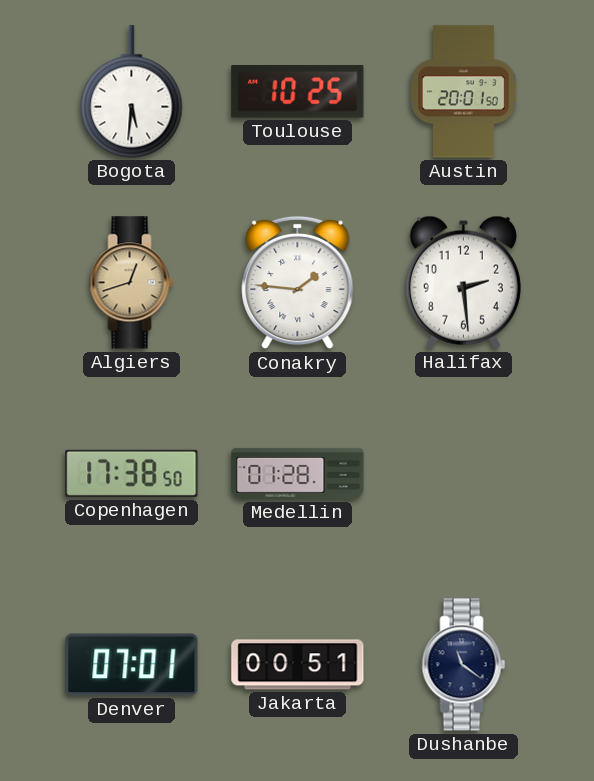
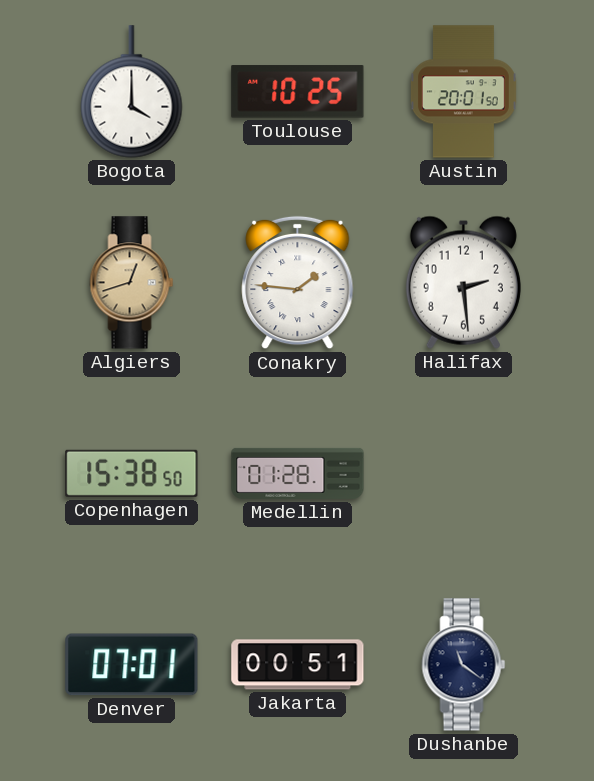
Bogota: 5:31 -> 4:00 (132, 92)
Copenhagen: 17:38 -> 15:38 (132, 473)
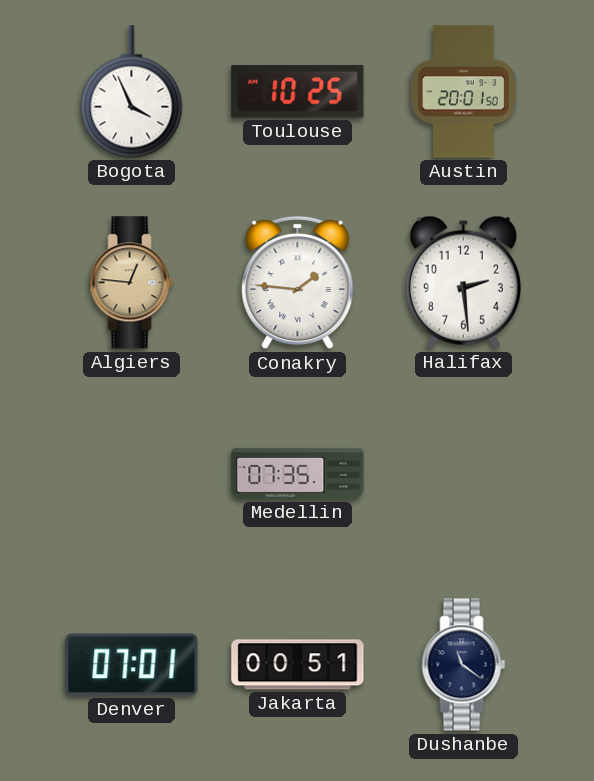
Bogota: 4:00 -> 3:56 (132, 92)
Algiers: 12:42 -> 12:46 (132, 283)
Copenhagen: 15:38 -> none (132, 473)
Medellin: 01:28 -> 07:35 (298, 473)
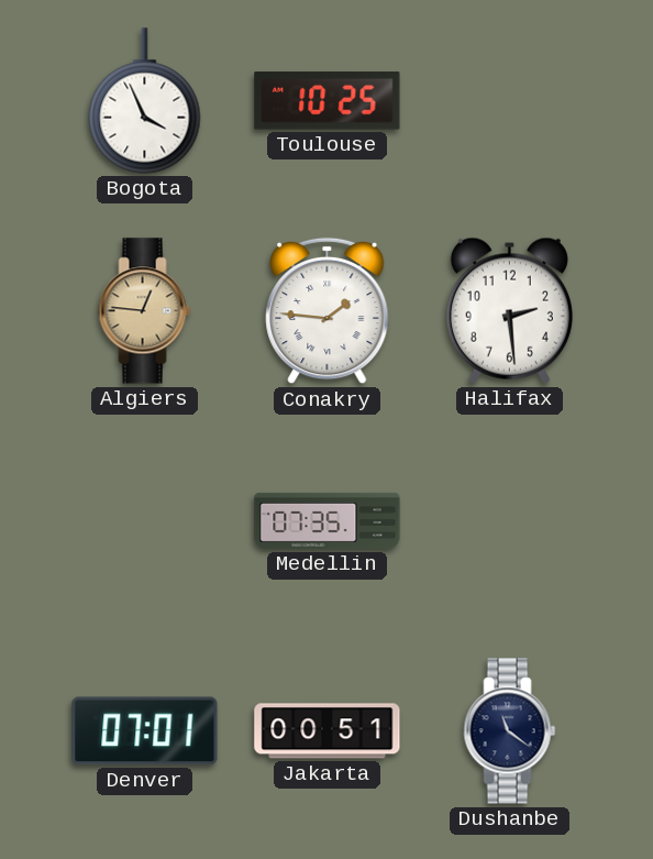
Austin: 20:01 -> none (463, 92)
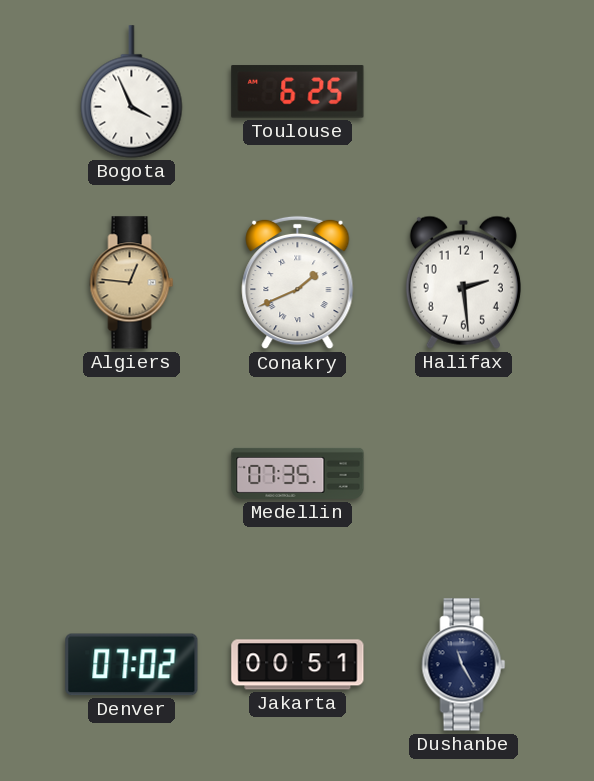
Toulouse: 10:25 -> 6:25 (298, 92)
Conakry: 1:46 -> 1:41 (298, 283)
Denver: 07:01 -> 07:02 (132, 665)
Dushanbe: 11:21 -> 11:25 (464, 665)
